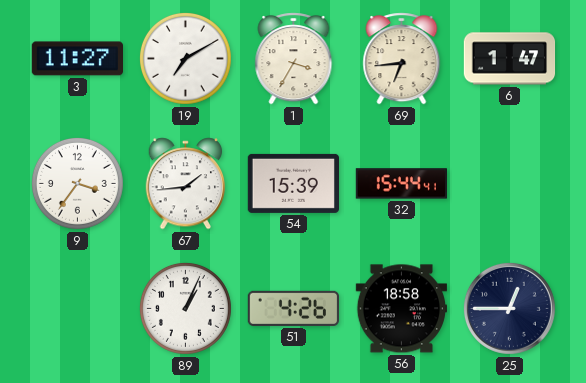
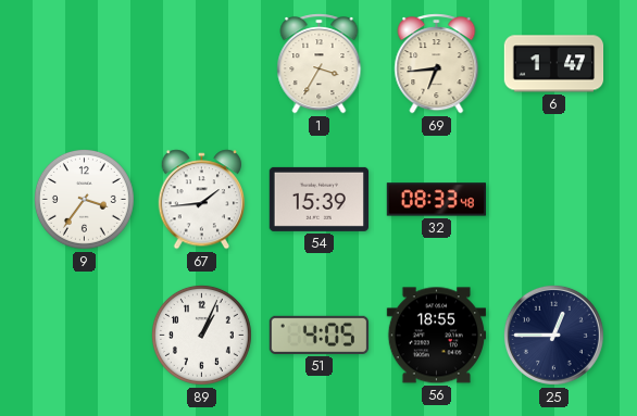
3: 11:27 -> none (77, 59)
19: 7:10 -> none (185, 58)
32: 15:44 -> 08:33 (436, 200)
51: 4:26 -> 4:05 (318, 335)
56: 18:58 -> 18:55 (436, 336)
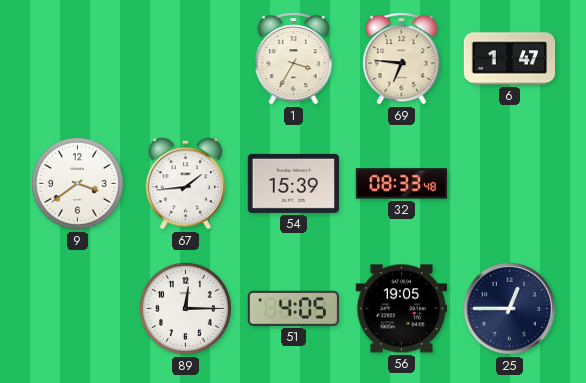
69: 6:44 -> 6:46 (402, 59)
9: 3:36 -> 3:39 (77, 183)
89: 1:04 -> 12:15 (185, 308)
56: 18:55 -> 19:05 (401, 309)
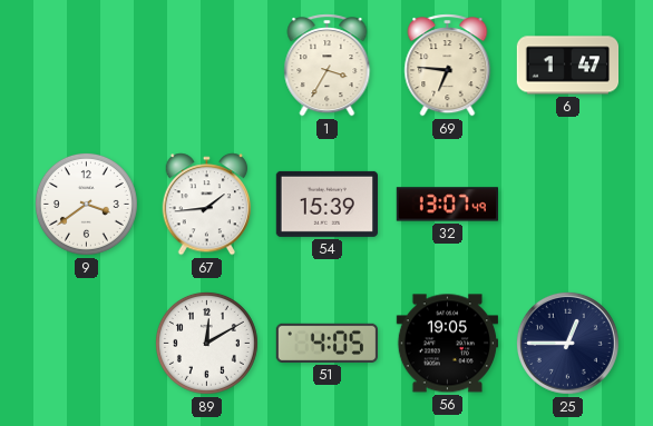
32: 08:33 -> 13:07 (447, 205)
89: 12:15 -> 12:10 (206, 343)
